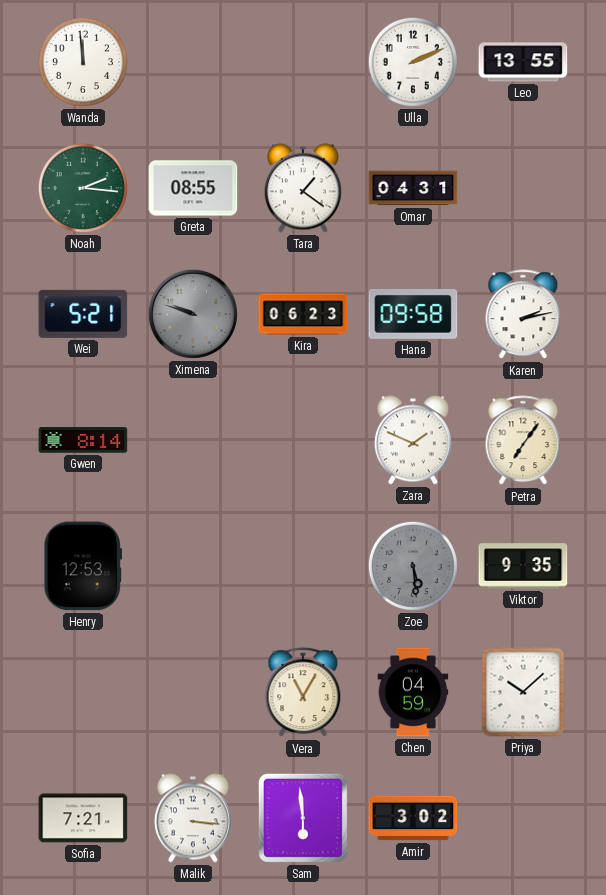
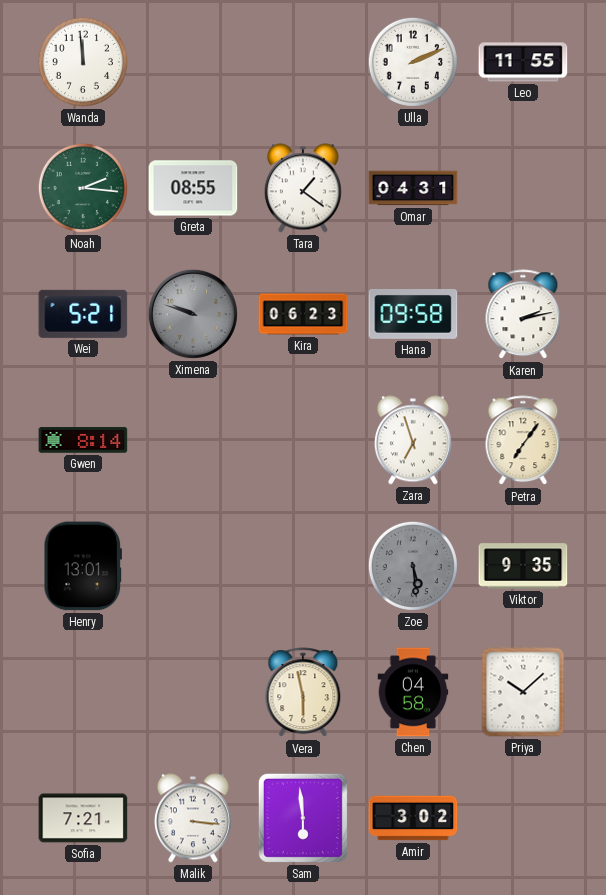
Leo: 13:55 -> 11:55 (523, 62)
Zara: 1:49 -> 6:57 (413, 440)
Henry: 12:53 -> 13:01 (82, 566)
Vera: 11:05 -> 5:58 (303, 693)
Chen: 04:59 -> 04:58 (413, 692)
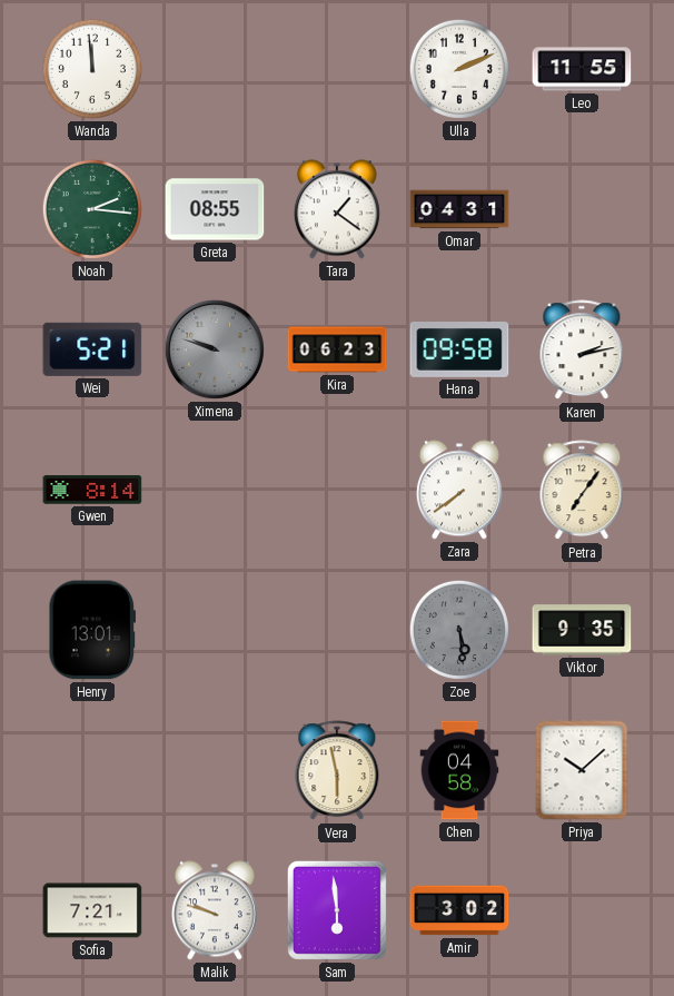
Zara: 6:57 -> 7:39 (459, 490)
Malik: 3:16 -> 9:48 (215, 910)
